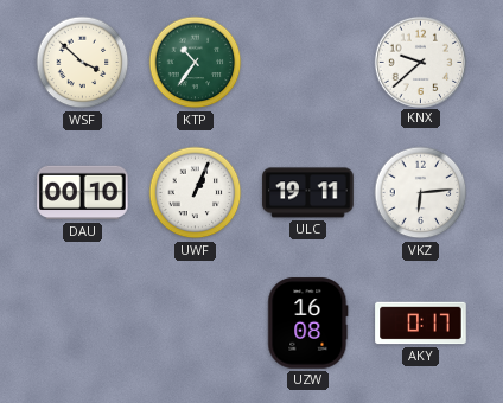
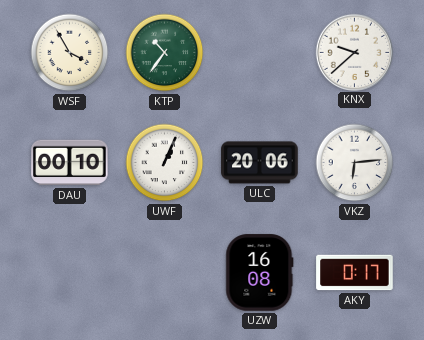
WSF: 3:52 -> 3:55 (70, 53)
ULC: 19:11 -> 20:06 (260, 163)
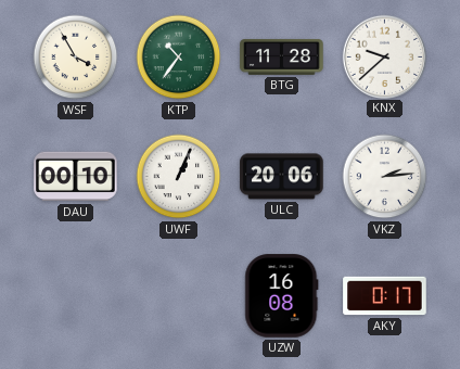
BTG: none -> 11:28 (282, 56)
VKZ: 6:14 -> 2:14 (385, 177)
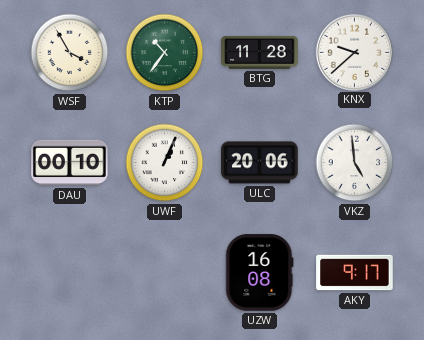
VKZ: 2:14 -> 4:59 (355, 163)
AKY: 0:17 -> 9:17 (355, 273)
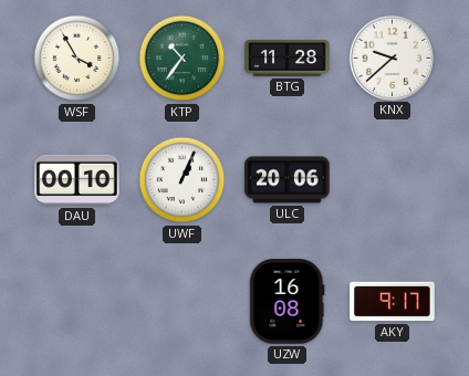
VKZ: 4:59 -> none (355, 163)
